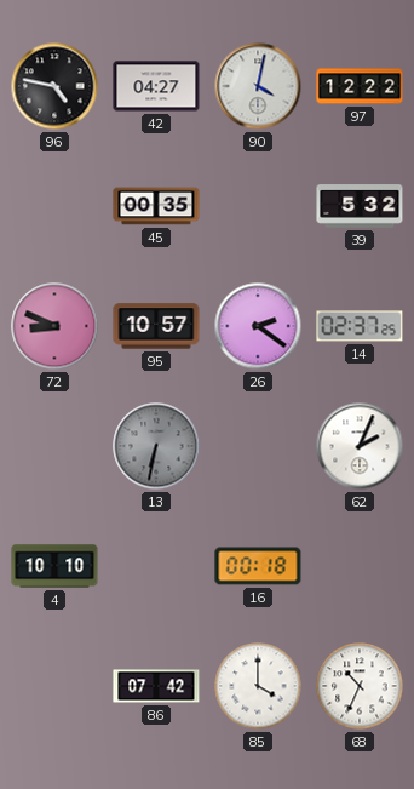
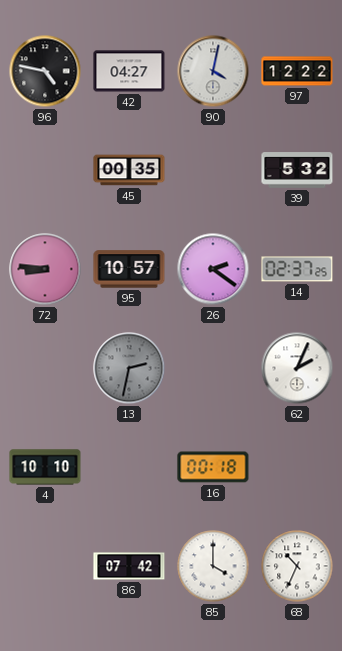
72: 8:49 -> 8:46 (45, 269)
13: 6:32 -> 2:32 (129, 368)
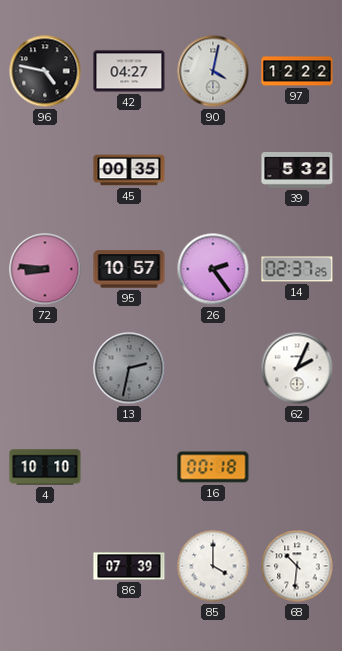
26: 2:21 -> 2:24 (213, 269)
86: 07:42 -> 07:39 (129, 566)
68: 10:34 -> 10:31 (297, 566)
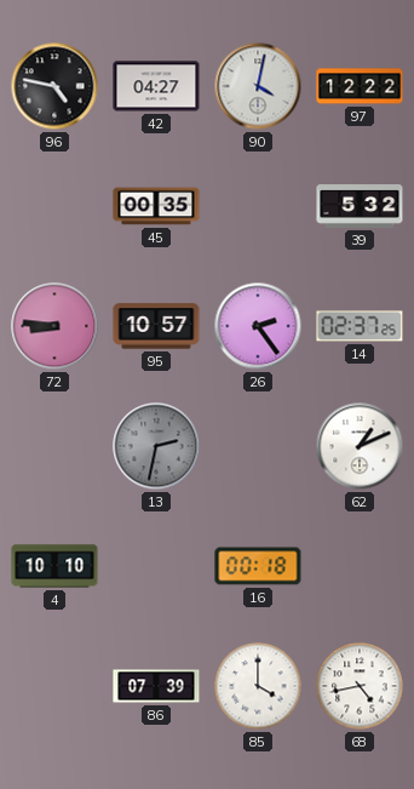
62: 2:04 -> 1:11 (360, 446)
68: 10:31 -> 4:43 (360, 686)
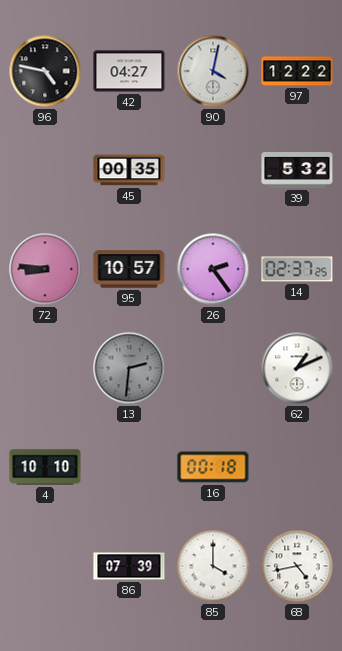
13: 2:32 -> 2:31 (129, 368)
